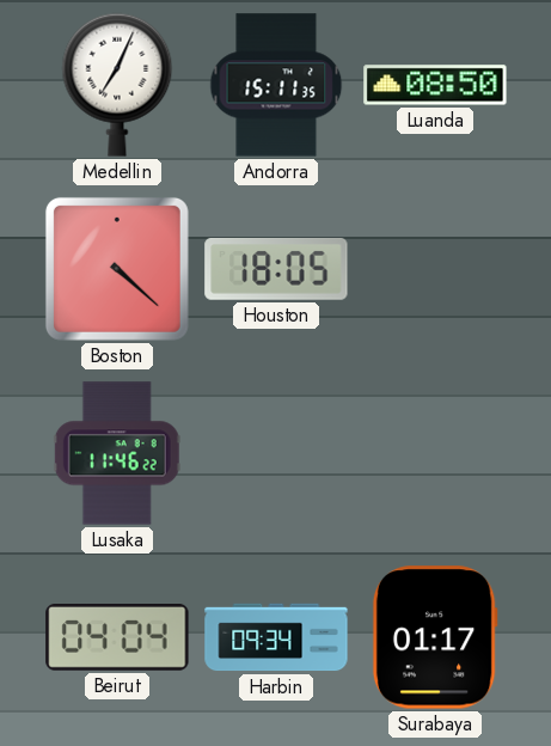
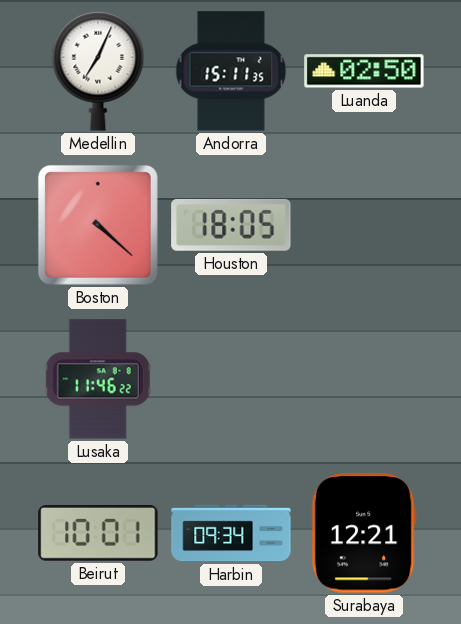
Luanda: 08:50 -> 02:50 (364, 71)
Beirut: 04:04 -> 10:01 (98, 534)
Surabaya: 01:17 -> 12:21 (364, 533)
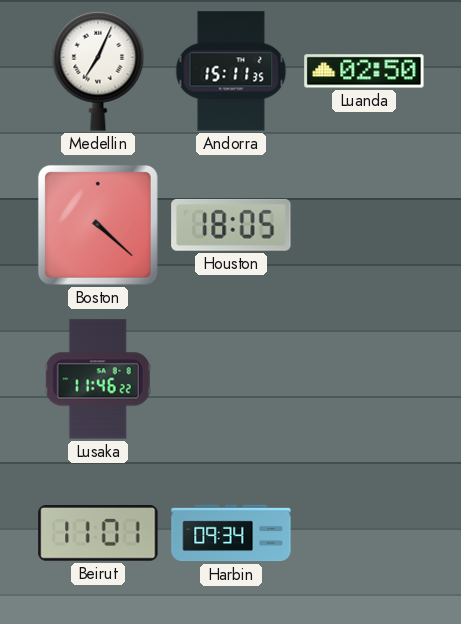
Beirut: 10:01 -> 11:01 (98, 534)
Surabaya: 12:21 -> none (364, 533)
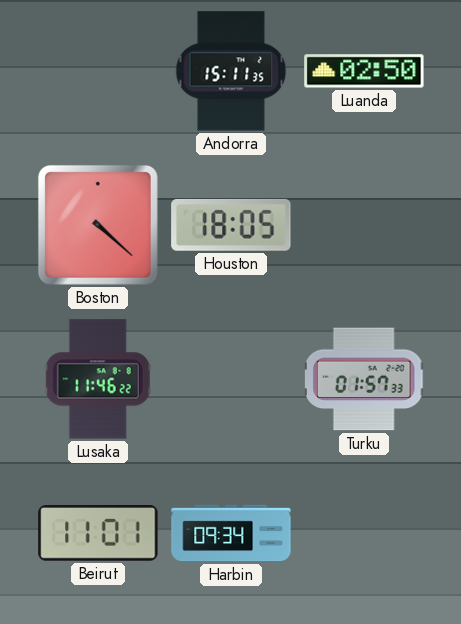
Medellin: 7:04 -> none (98, 71)
Turku: none -> 01:57 (365, 379)
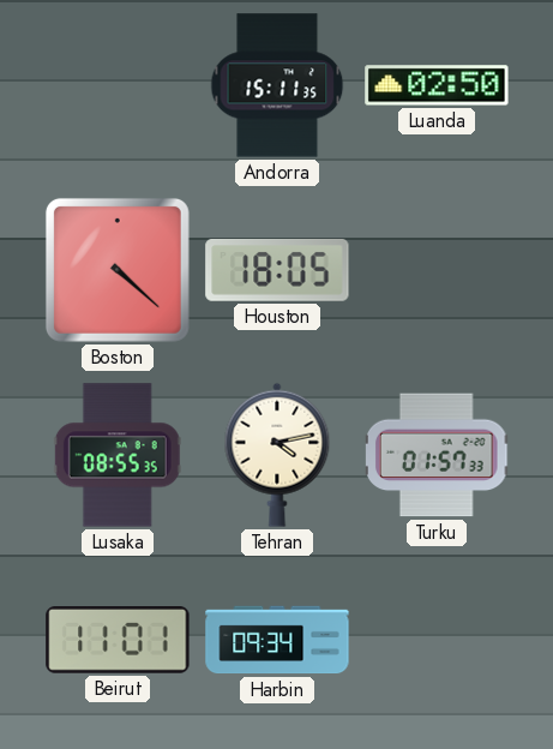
Lusaka: 11:46 -> 08:55 (118, 455)
Tehran: none -> 4:13 (277, 455)
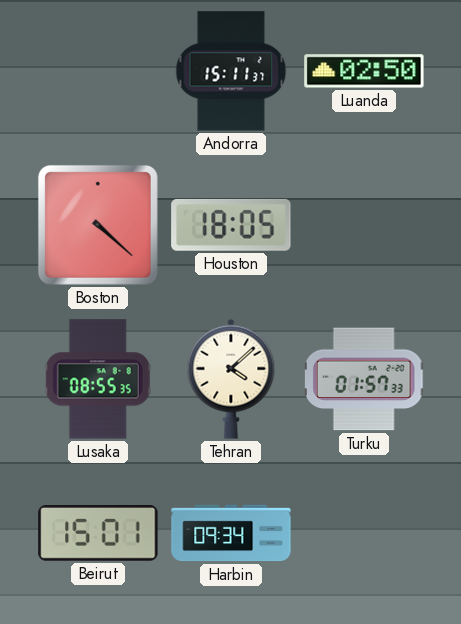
Andorra: 15:11:35 -> 15:11:37 (231, 71)
Tehran: 4:13 -> 4:08 (231, 379)
Beirut: 11:01 -> 15:01 (98, 534)
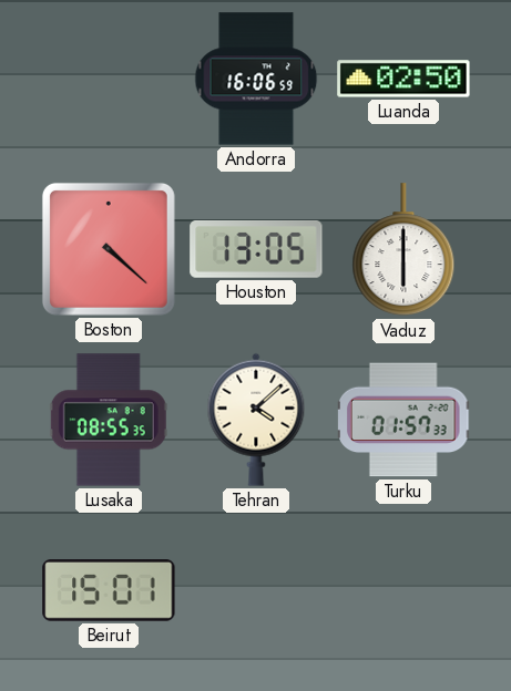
Andorra: 15:11 -> 16:06 (256, 79)
Houston: 18:05 -> 13:05 (256, 249)
Vaduz: none -> 6:00 (403, 250)
Harbin: 09:34 -> none (231, 533)
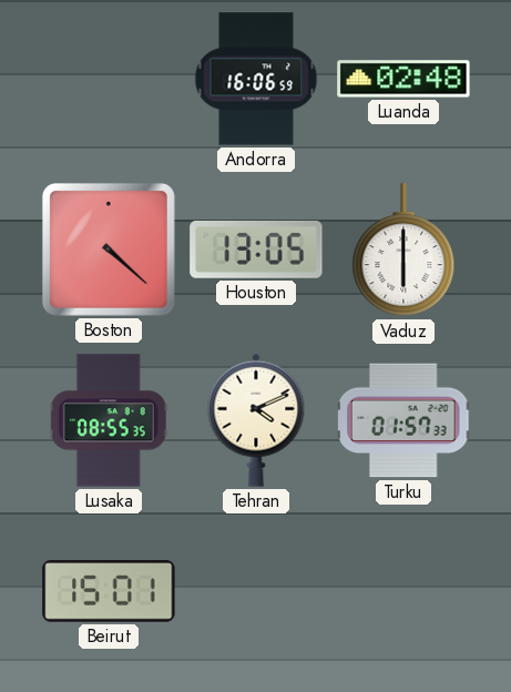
Luanda: 02:50 -> 02:48 (403, 79)
Tehran: 4:08 -> 4:11 (256, 420)
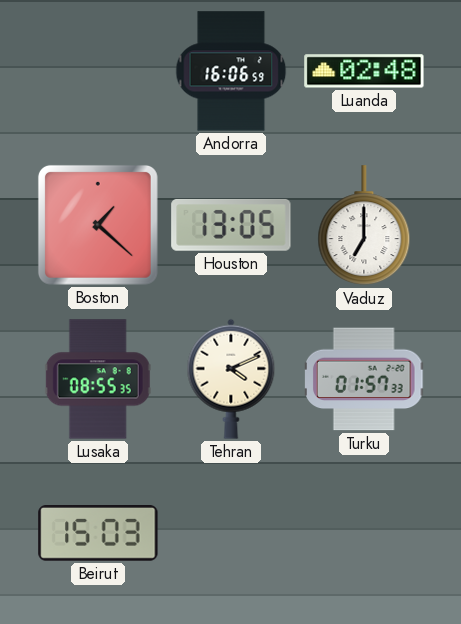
Boston: 4:22 -> 1:22 (98, 225)
Vaduz: 6:00 -> 7:00 (364, 226)
Beirut: 15:01 -> 15:03 (98, 534)
